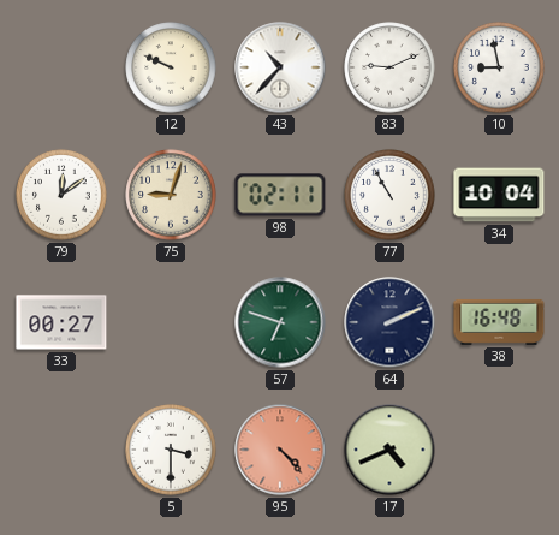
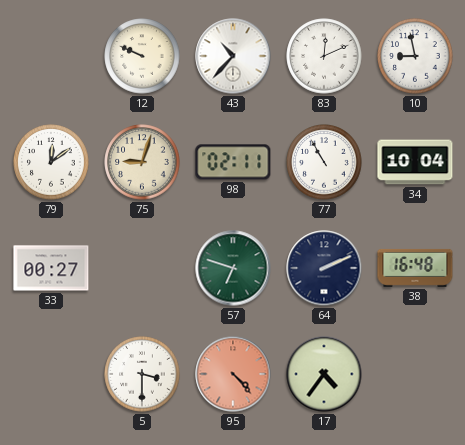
83: 9:11 -> 12:11 (324, 56)
17: 4:41 -> 4:36 (324, 374)
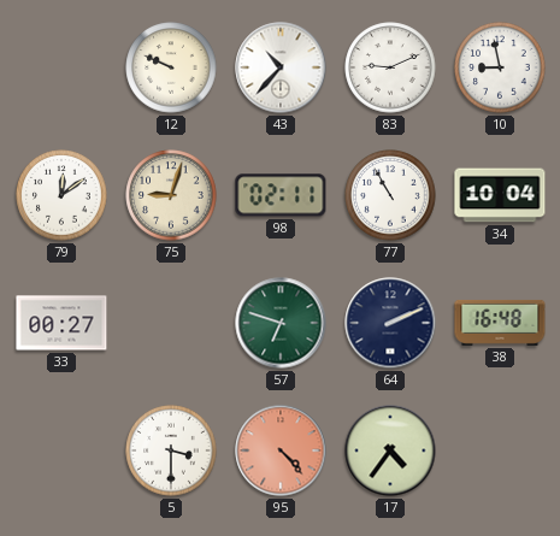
83: 12:11 -> 9:11 (390, 67)
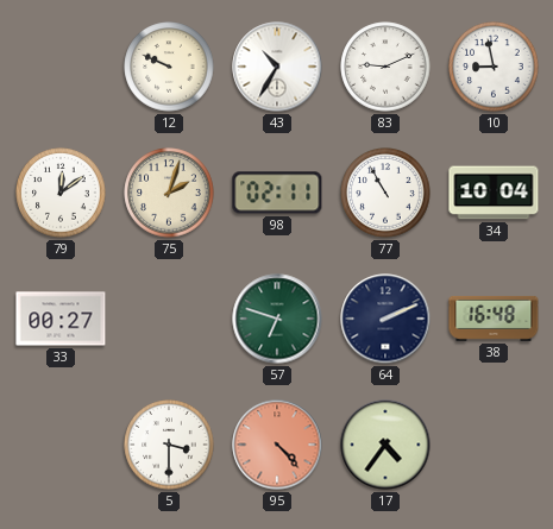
43: 10:37 -> 10:35 (277, 67)
75: 9:03 -> 2:03 (169, 193)
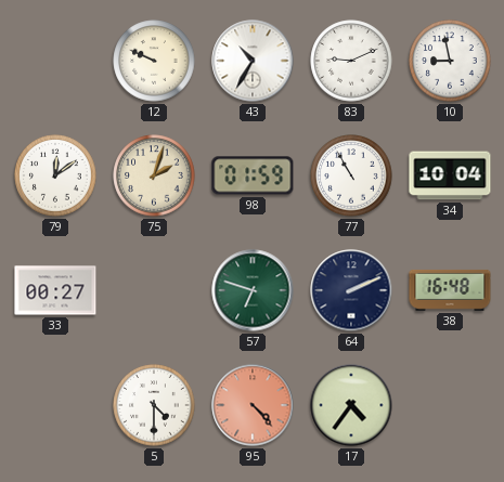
98: 02:11 -> 01:59 (253, 175)
5: 3:30 -> 4:30 (154, 405)
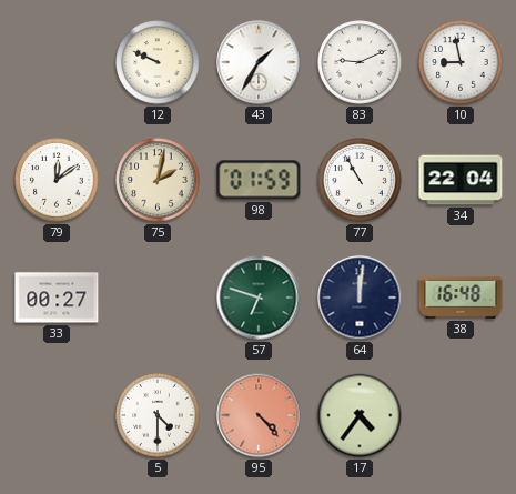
43: 10:35 -> 1:35 (259, 62)
75: 2:03 -> 2:02 (158, 180)
34: 10:04 -> 22:04 (461, 180)
64: 2:11 -> 12:01 (360, 298)
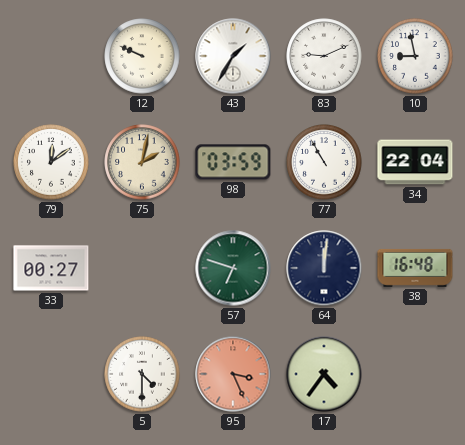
98: 01:59 -> 03:59 (233, 162)
95: 4:23 -> 3:26 (233, 374)
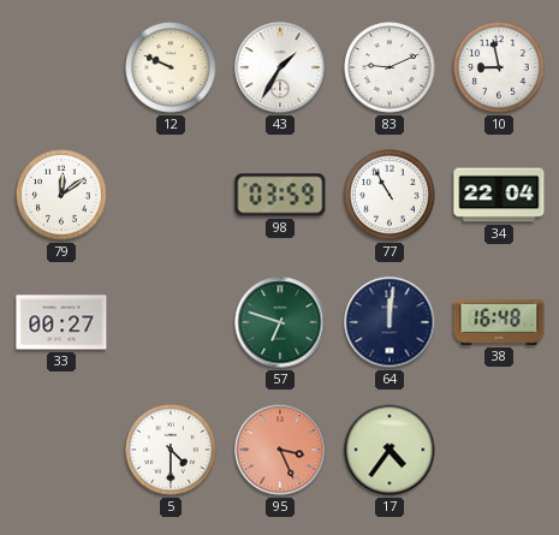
75: 2:02 -> none (142, 162)
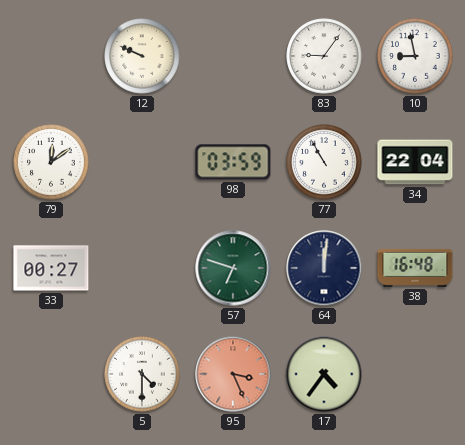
43: 1:35 -> none (280, 67)
83: 9:11 -> 9:06 (324, 56)
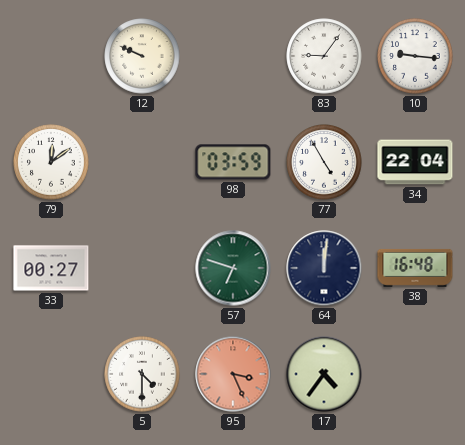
10: 8:58 -> 9:16 (415, 56)
77: 10:55 -> 4:55 (324, 162)
